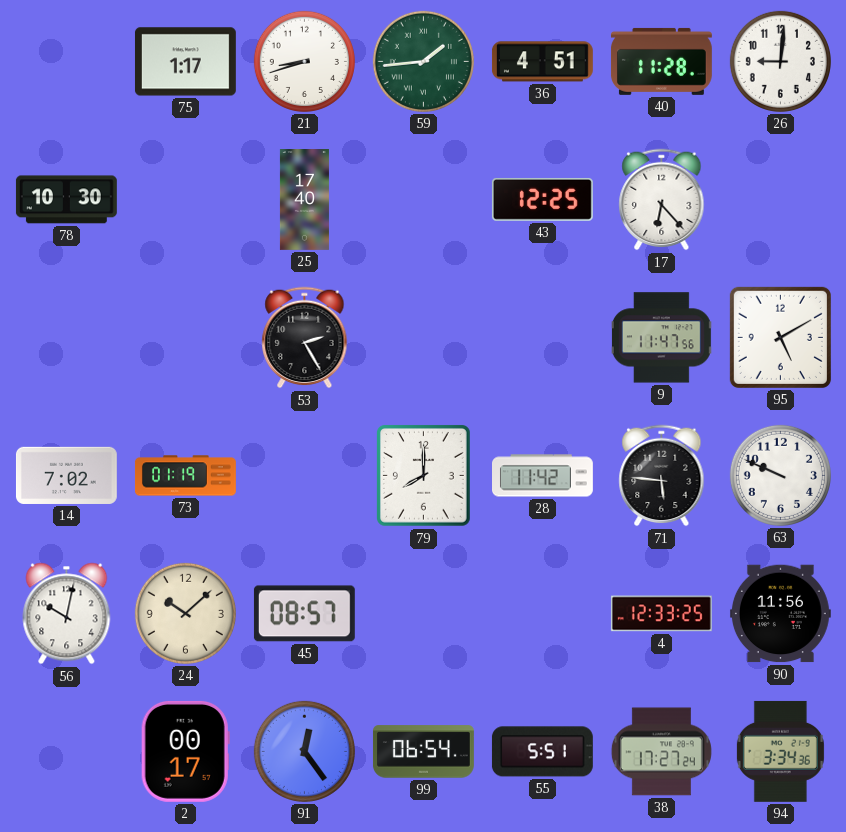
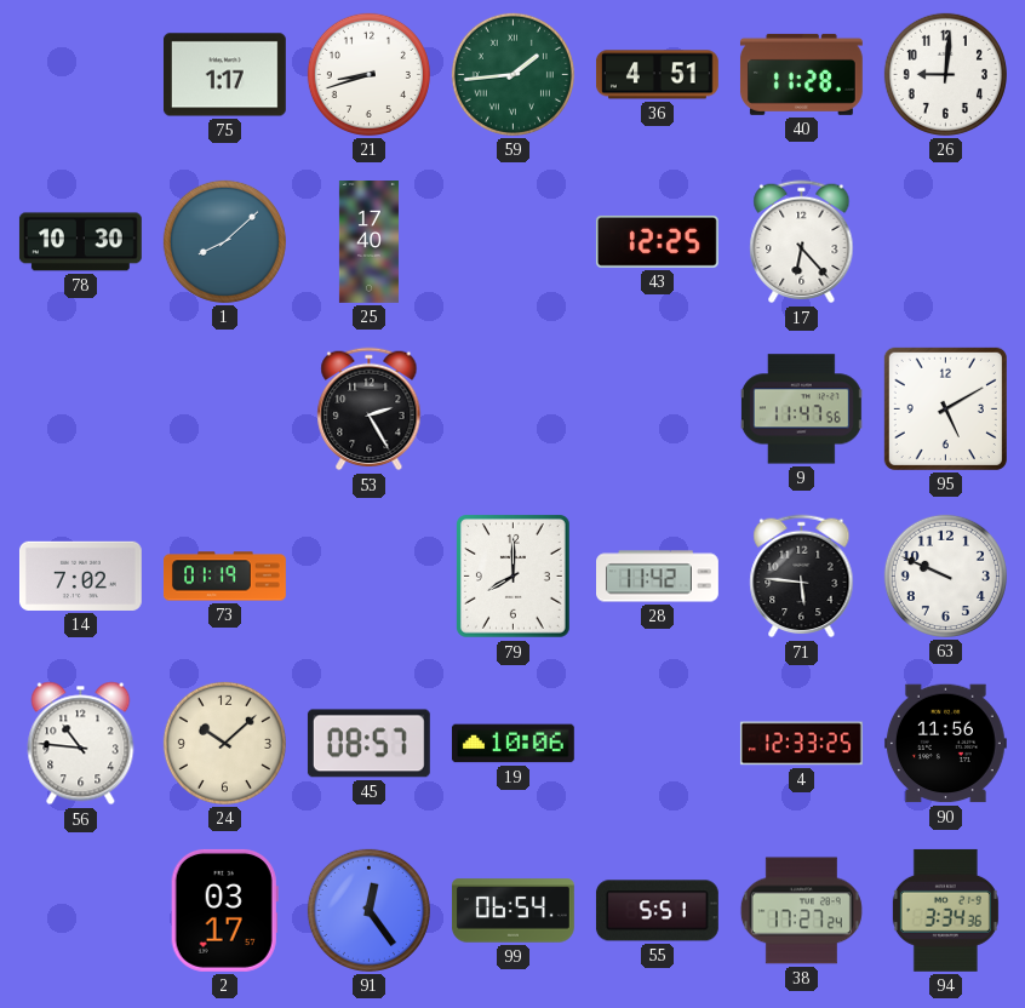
1: none -> 8:08 (224, 241)
56: 10:02 -> 10:46 (81, 744)
19: none -> 10:06 (512, 744)
2: 00:17 -> 03:17 (224, 910)
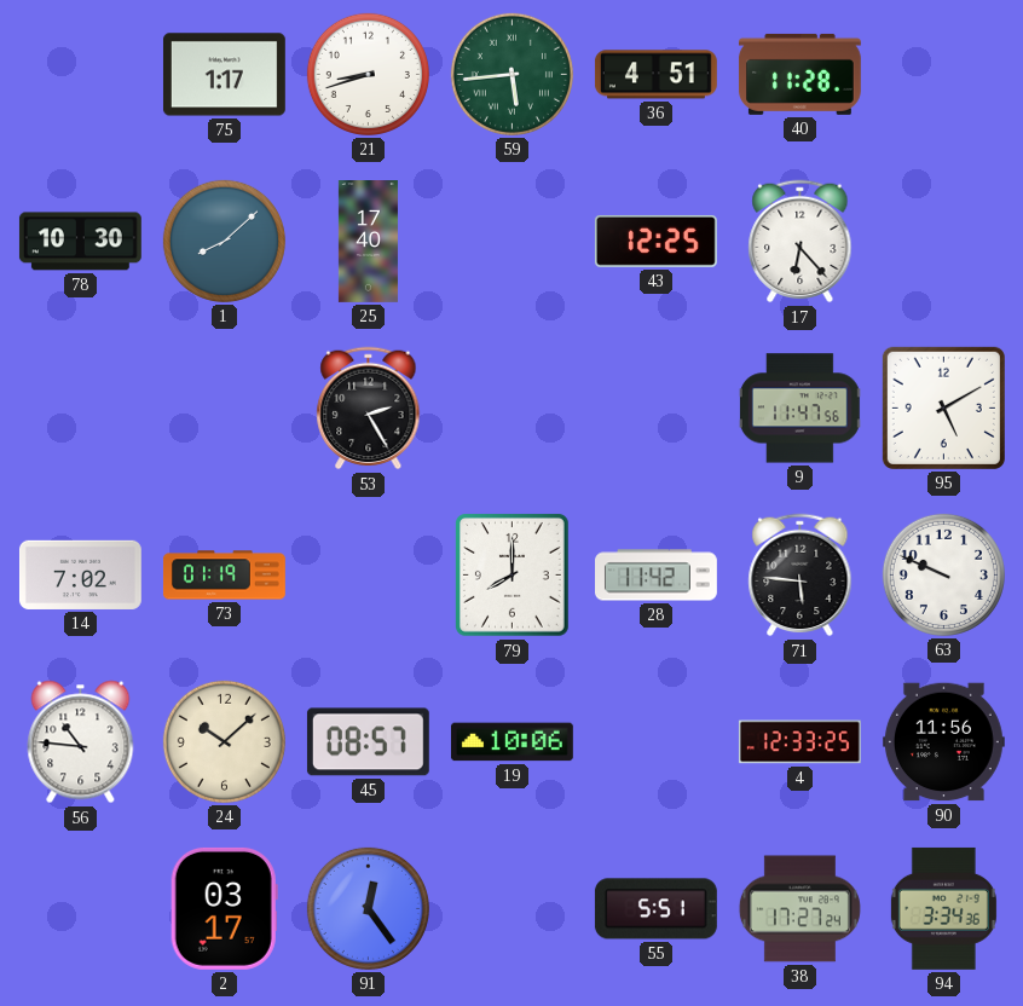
59: 1:44 -> 5:44 (511, 74)
26: 9:01 -> none (945, 74)
99: 06:54 -> none (512, 911)
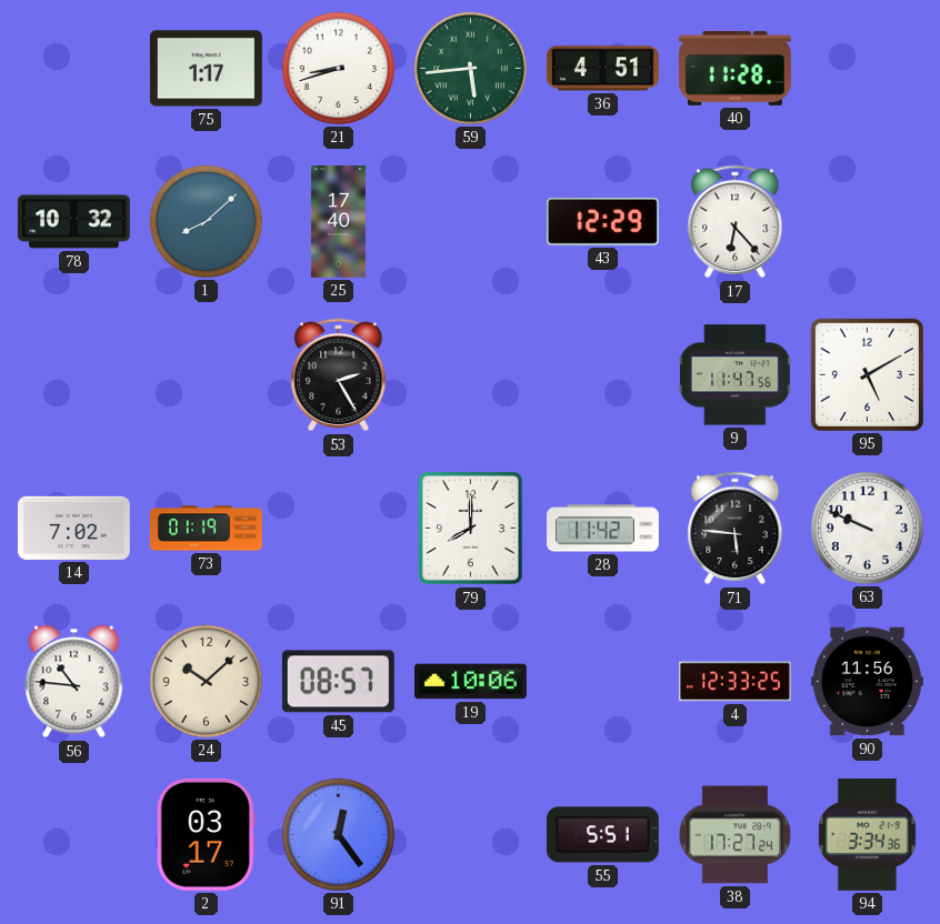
78: 10:30 -> 10:32 (73, 222)
43: 12:25 -> 12:29 (602, 221)
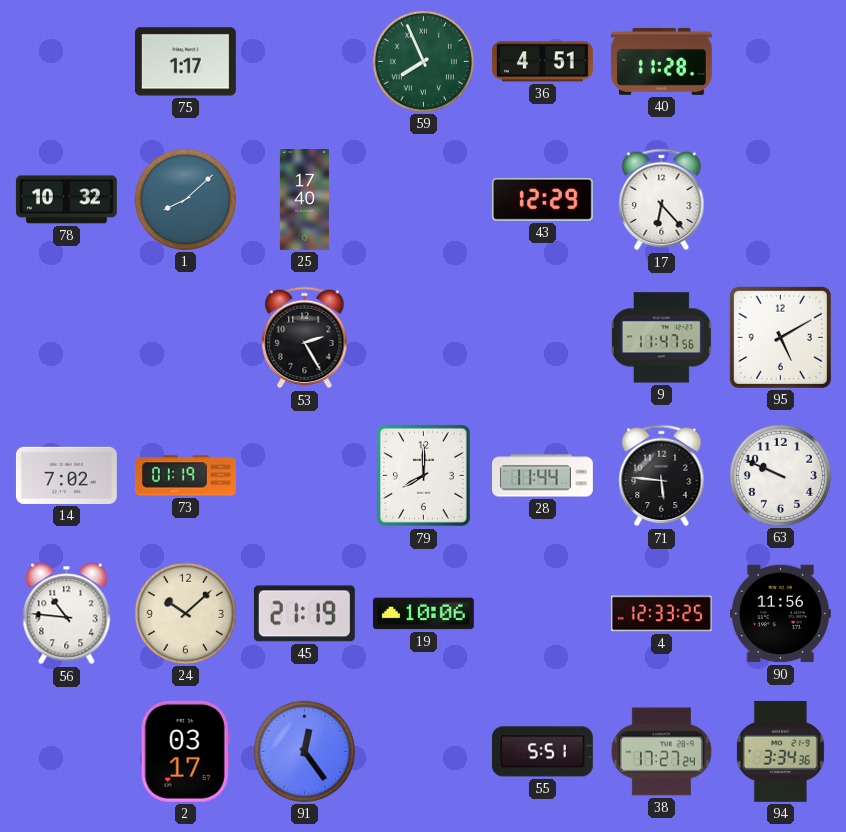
21: 8:42 -> none (338, 68)
59: 5:44 -> 7:56 (423, 61)
28: 11:42 -> 11:44 (543, 476)
45: 08:57 -> 21:19 (304, 614)
